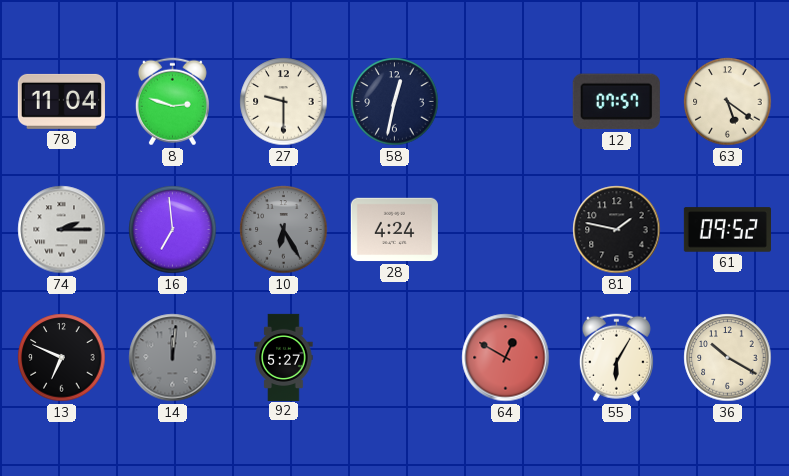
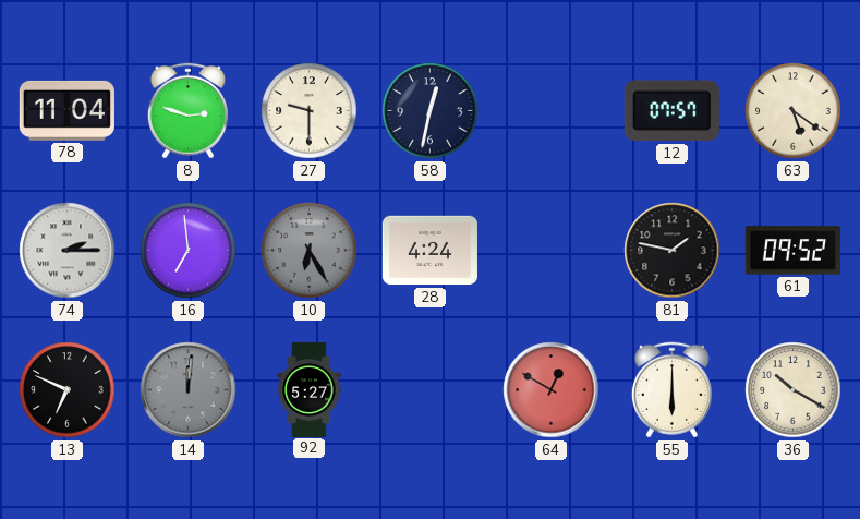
55: 6:05 -> 6:00 (671, 390)
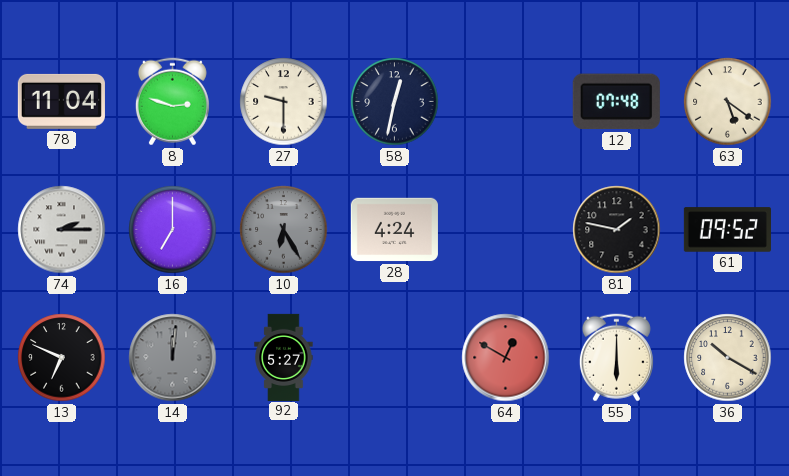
12: 07:57 -> 07:48 (616, 102)
16: 6:59 -> 7:00 (173, 230)
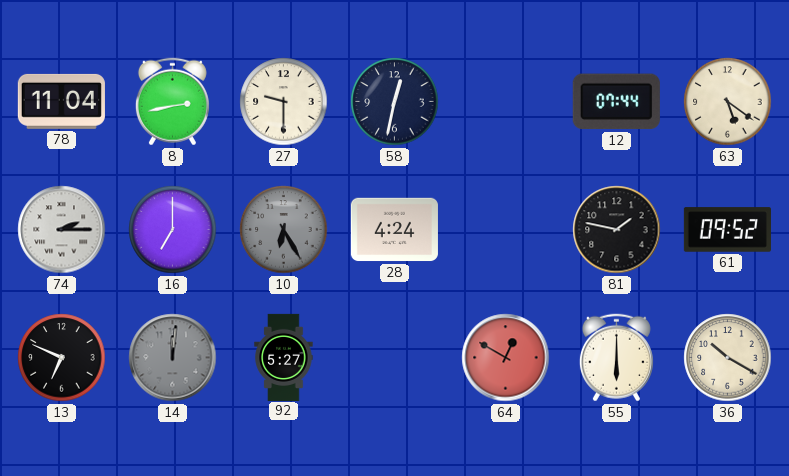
8: 2:48 -> 2:43 (172, 102)
12: 07:48 -> 07:44 (616, 102)
